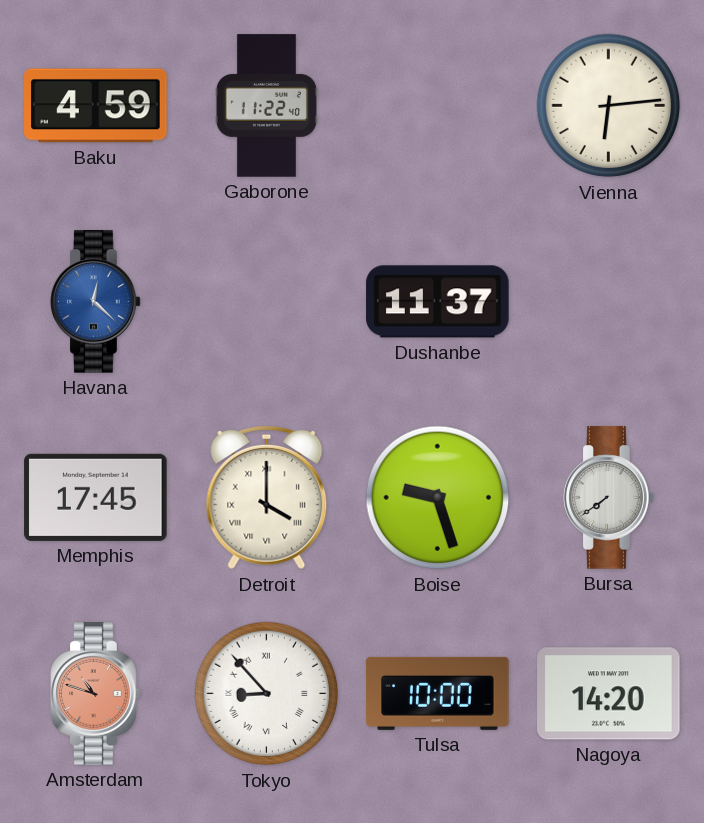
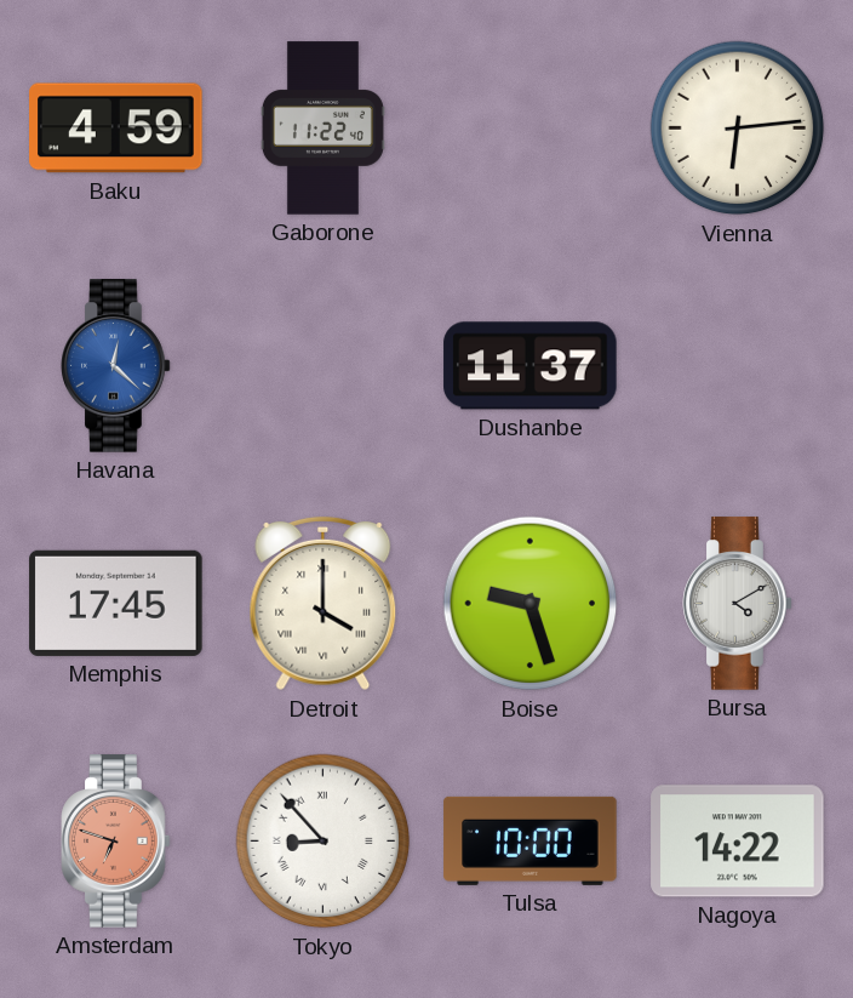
Bursa: 7:39 -> 4:10 (738, 604)
Amsterdam: 10:48 -> 6:48 (116, 842)
Nagoya: 14:20 -> 14:22 (738, 842)
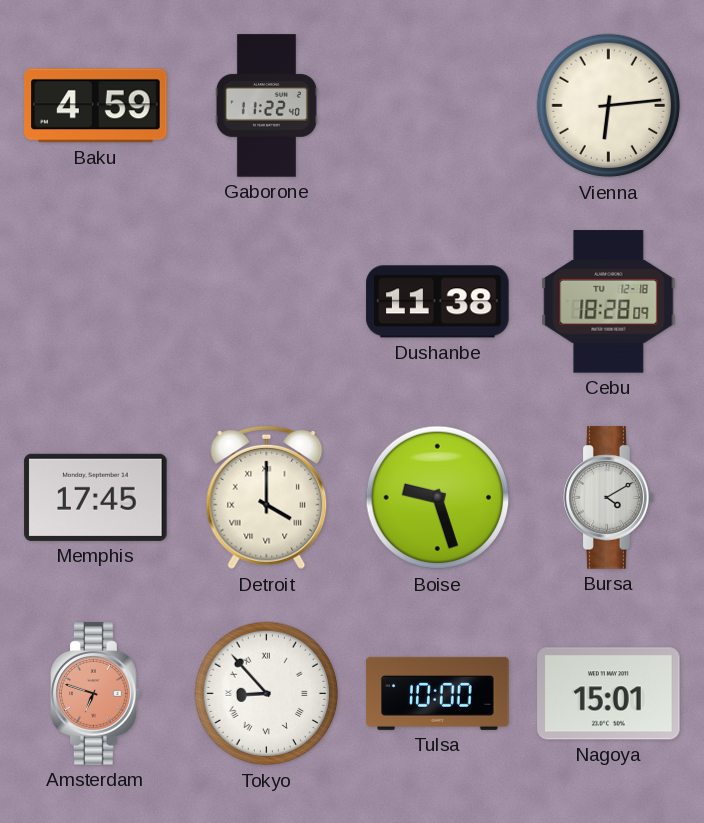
Havana: 12:22 -> none (116, 366)
Dushanbe: 11:37 -> 11:38 (438, 302)
Cebu: none -> 18:28 (609, 302)
Nagoya: 14:22 -> 15:01 (609, 694)
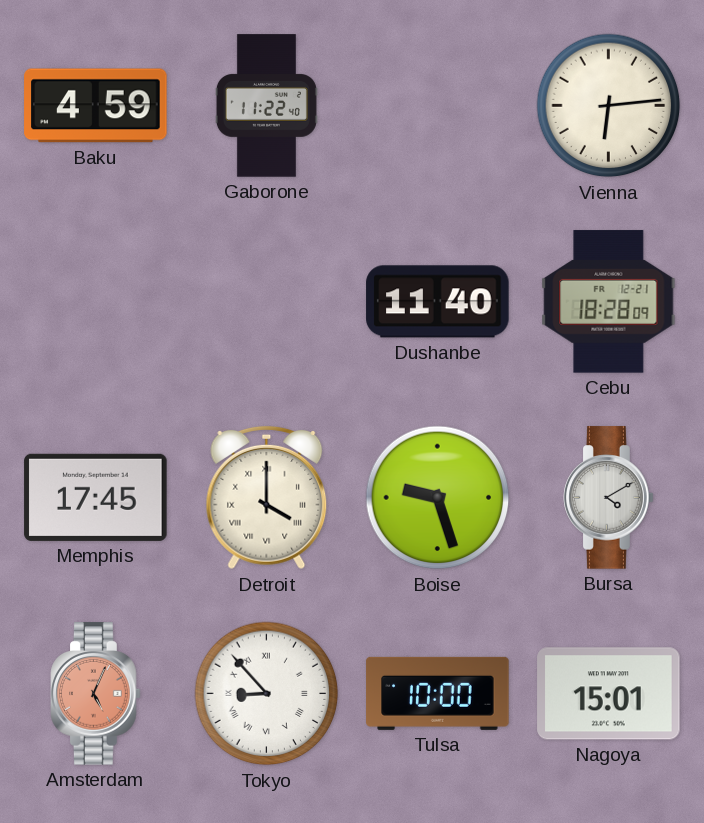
Dushanbe: 11:38 -> 11:40 (438, 302)
Cebu date: TU 12-18 -> FR 12-21 (609, 302)
Amsterdam: 6:48 -> 5:04 (96, 694)
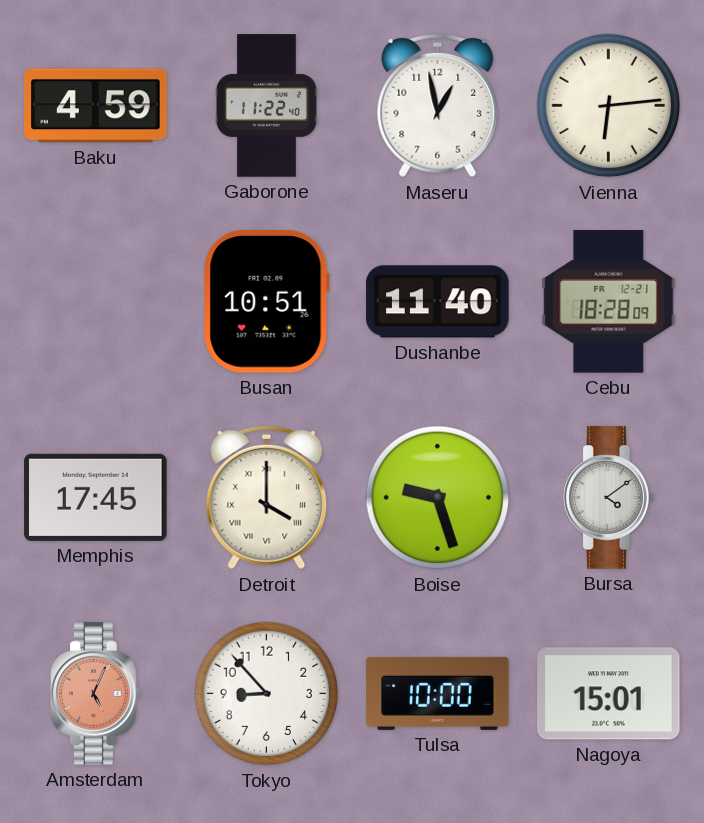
Maseru: none -> 12:58 (438, 106)
Busan: none -> 10:51 (266, 302)
Bursa: 4:10 -> 4:09 (609, 498)
Tokyo numerals: Roman -> Arabic (267, 694)
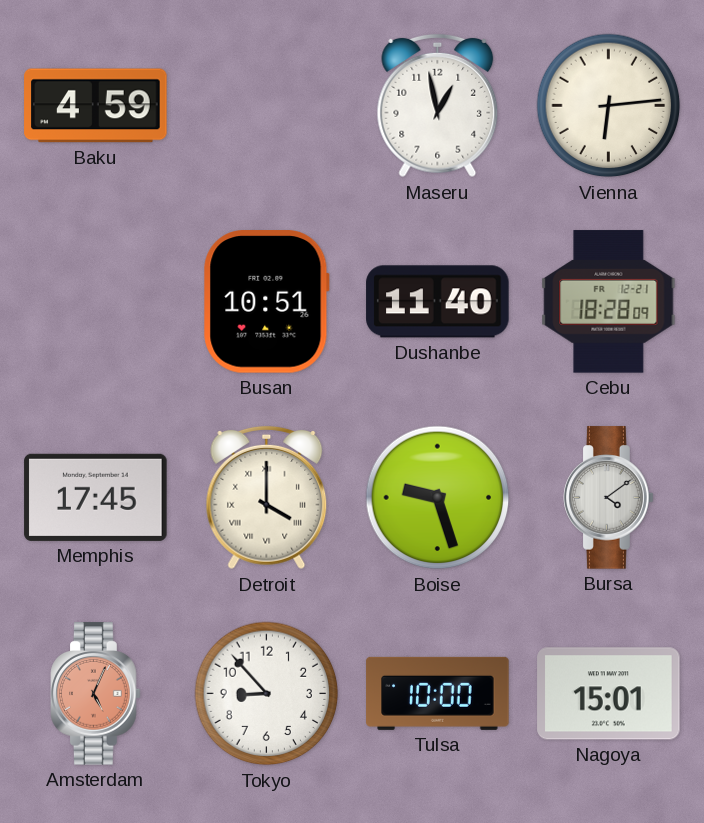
Gaborone: 11:22 -> none (266, 106)
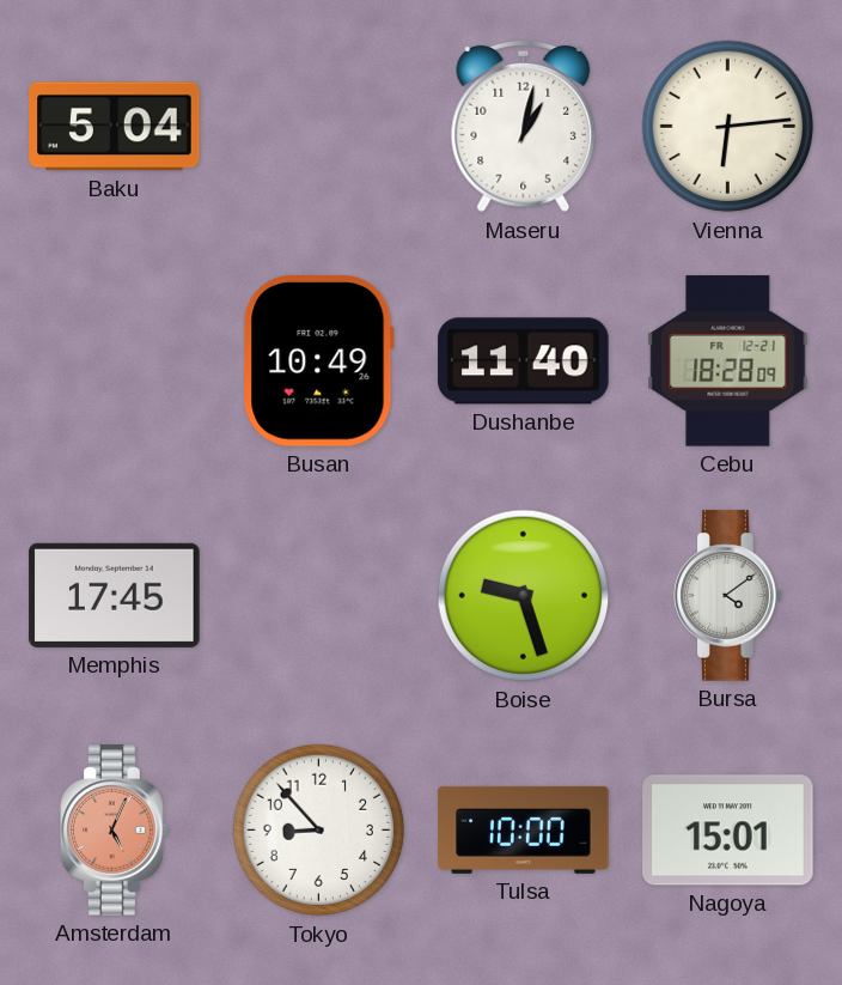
Baku: 4:59 -> 5:04 (115, 127)
Maseru: 12:58 -> 1:02 (524, 127)
Busan: 10:51 -> 10:49 (318, 361)
Detroit: 4:00 -> none (267, 498)
